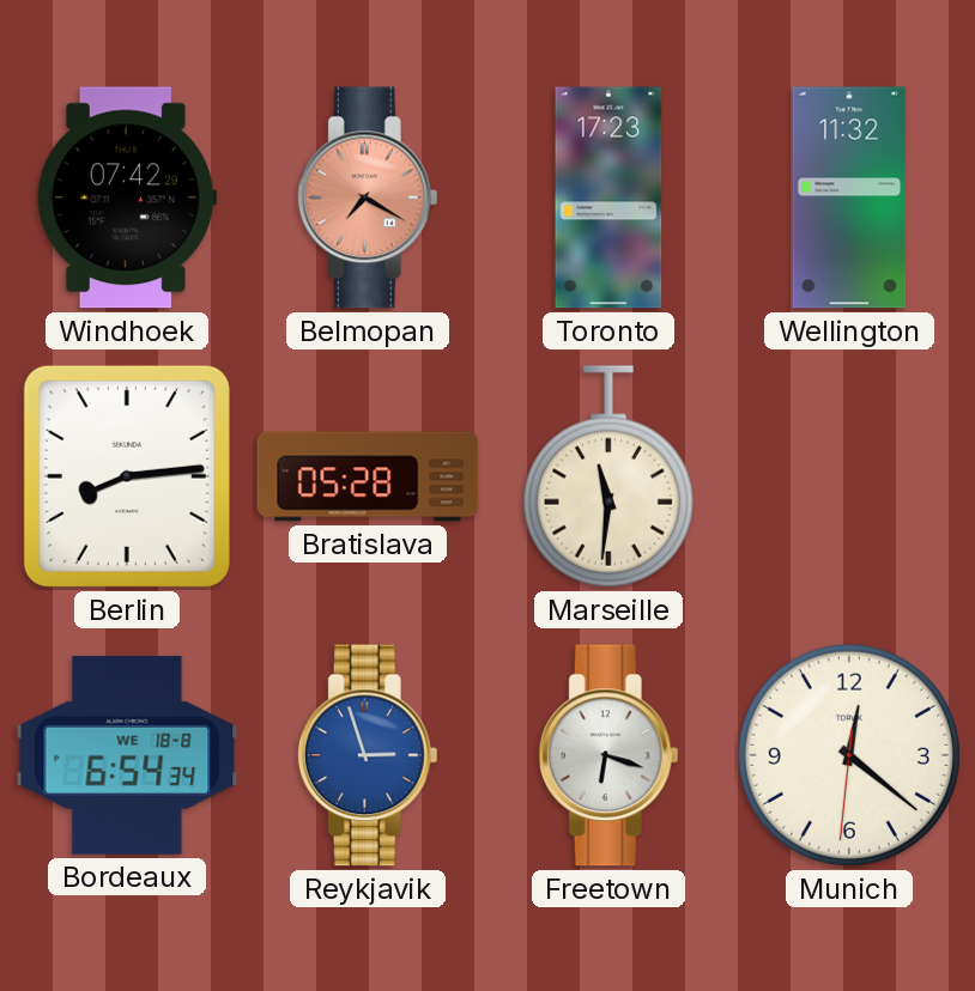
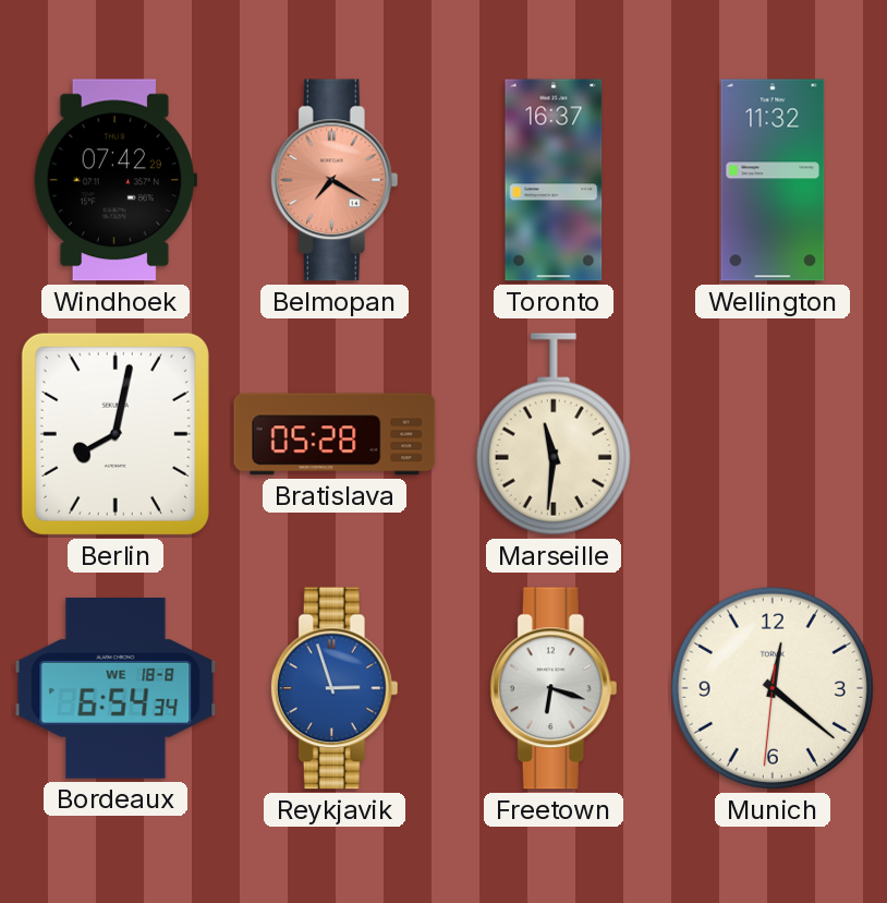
Toronto: 17:23 -> 16:37 (554, 180)
Berlin: 8:14 -> 8:02 (116, 434)
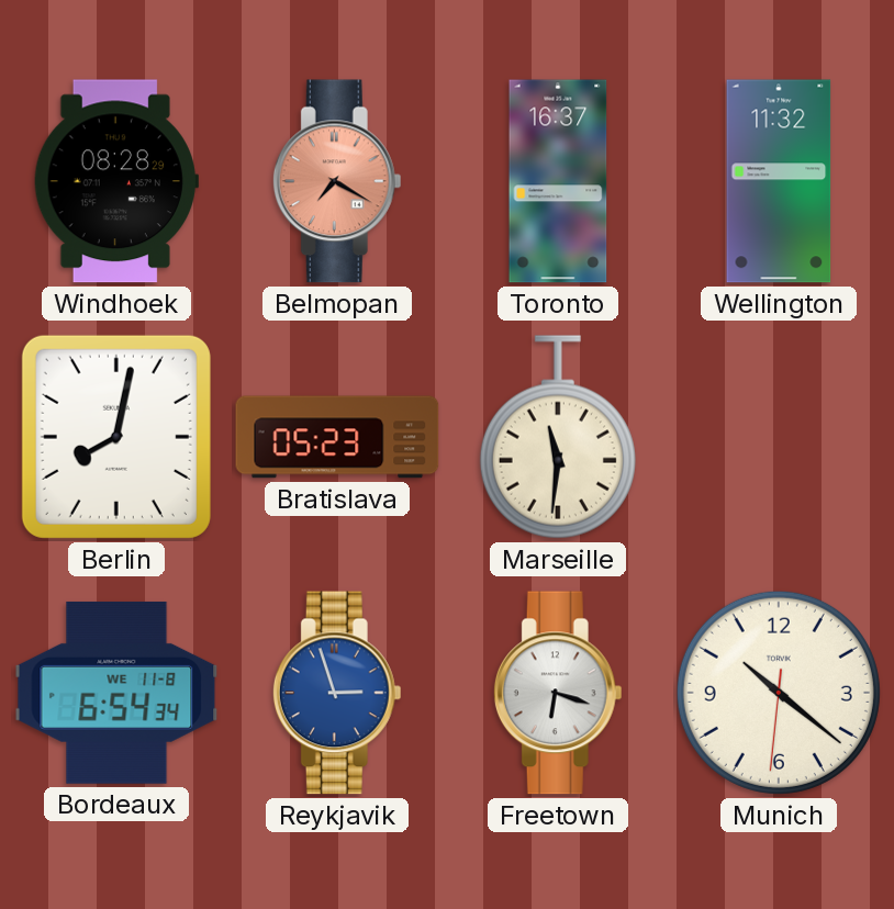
Windhoek: 07:42 -> 08:28 (115, 181)
Bratislava: 05:28 -> 05:23 (337, 437)
Bordeaux date: WE 18-8 -> WE 11-8 (116, 693)
Munich: 12:21 -> 10:21 (779, 693)
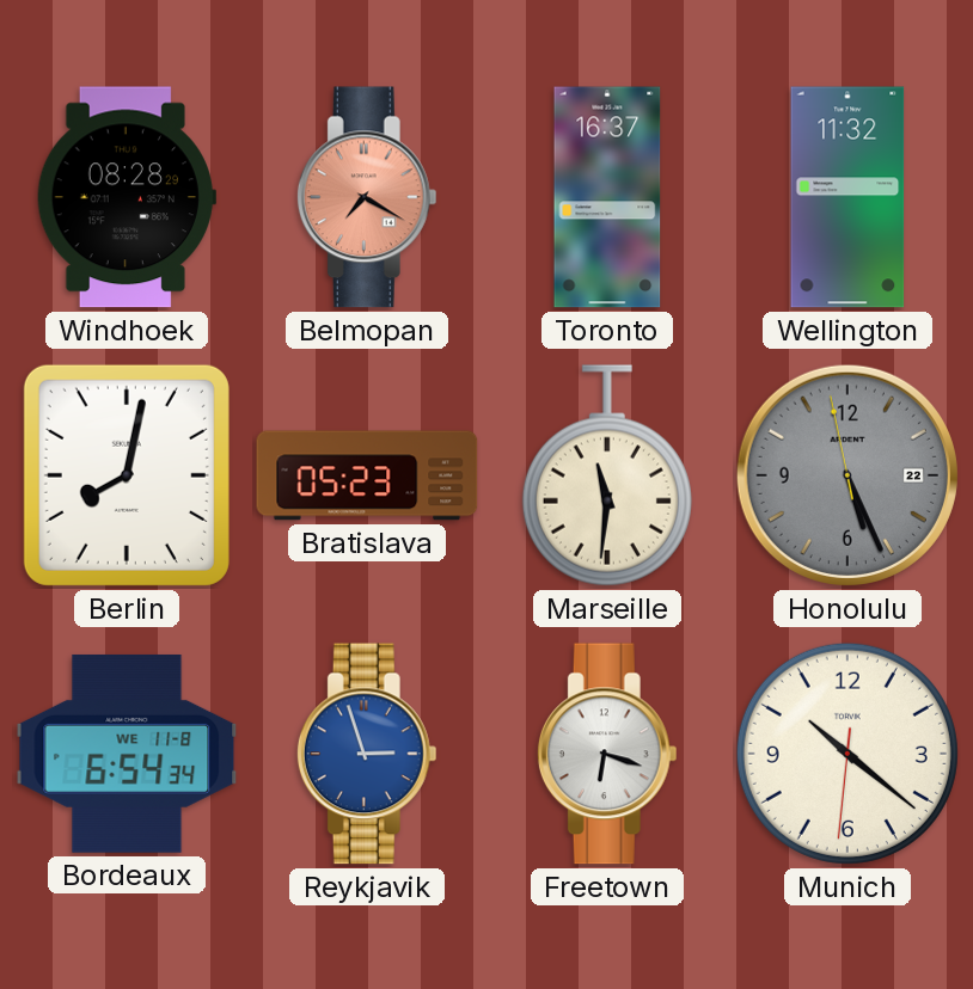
Honolulu: none -> 5:25 (847, 475)
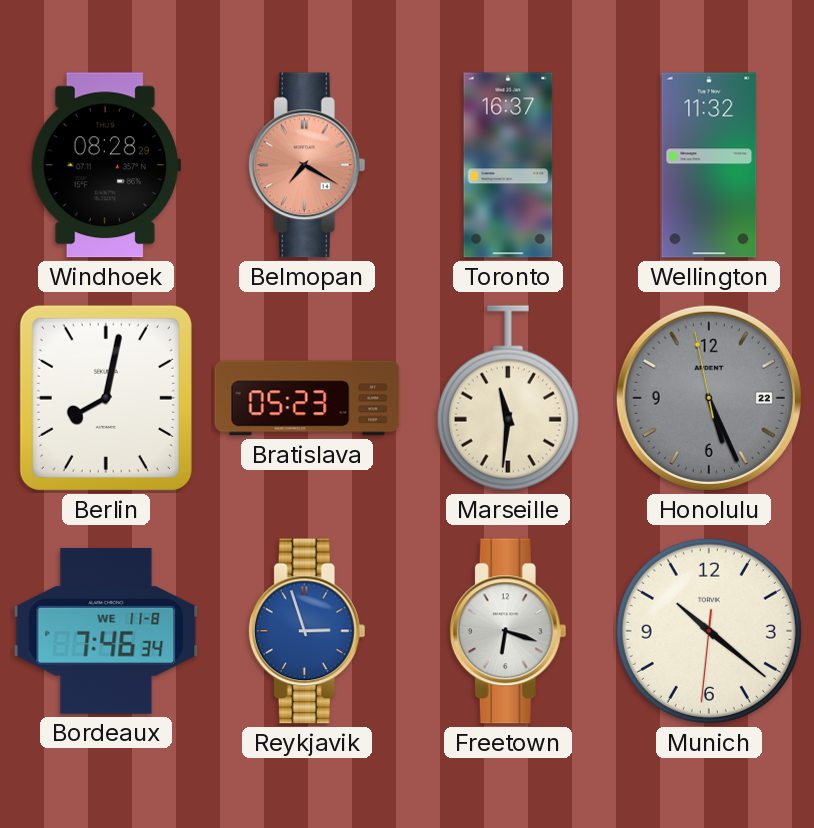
Bordeaux: 6:54 -> 7:46 (106, 631)
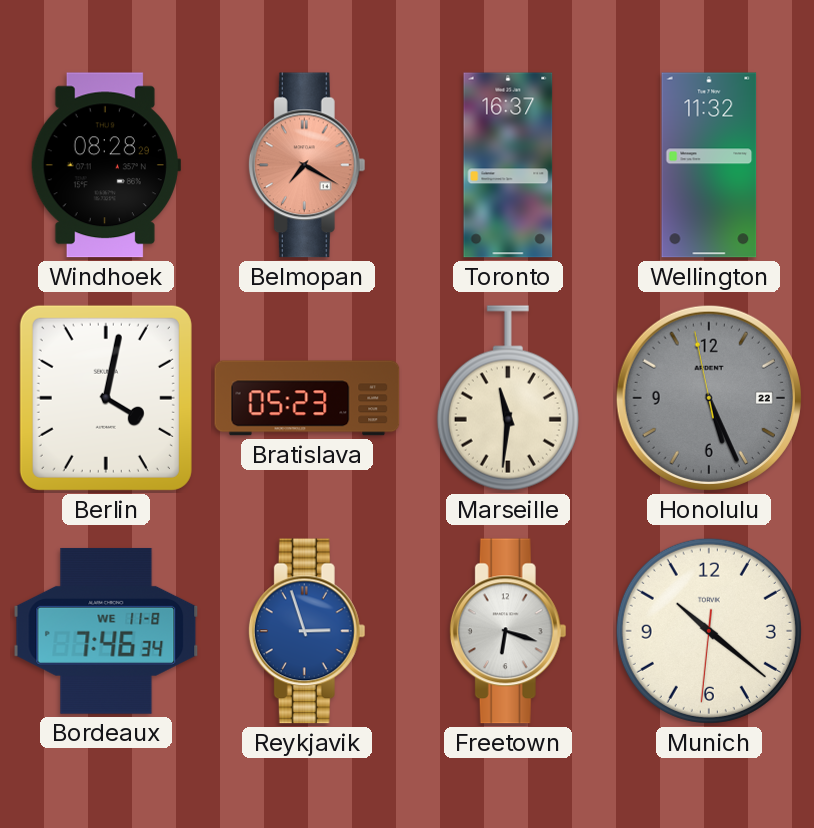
Berlin: 8:02 -> 4:02 (106, 398)
